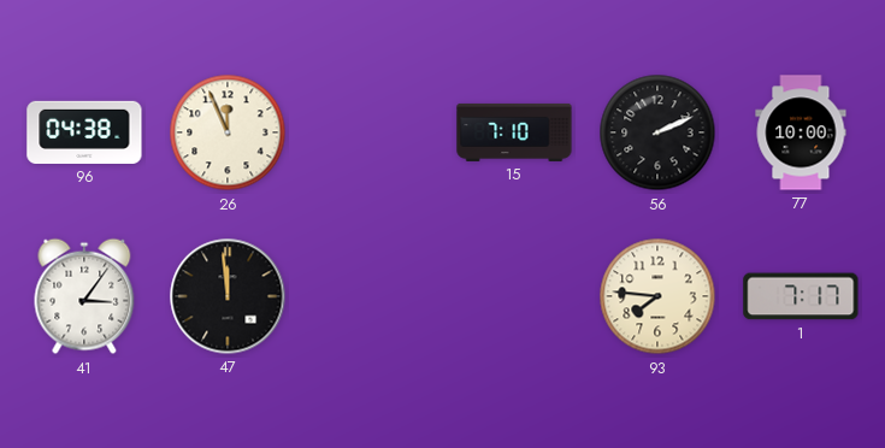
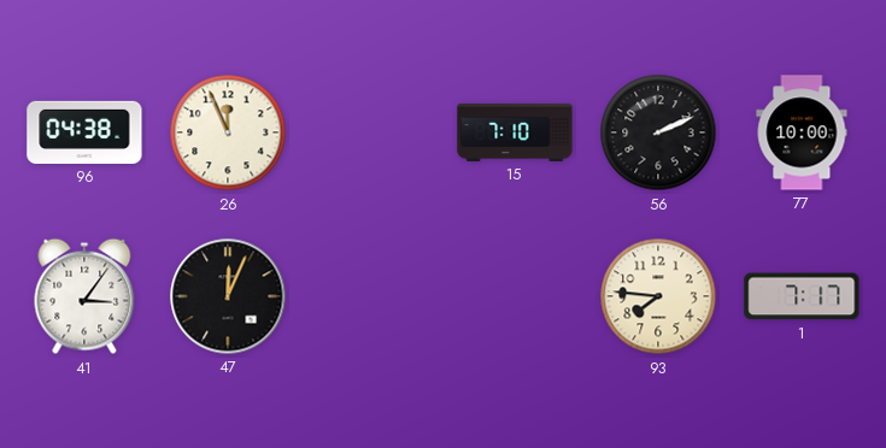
47: 11:59 -> 12:04 (228, 296)
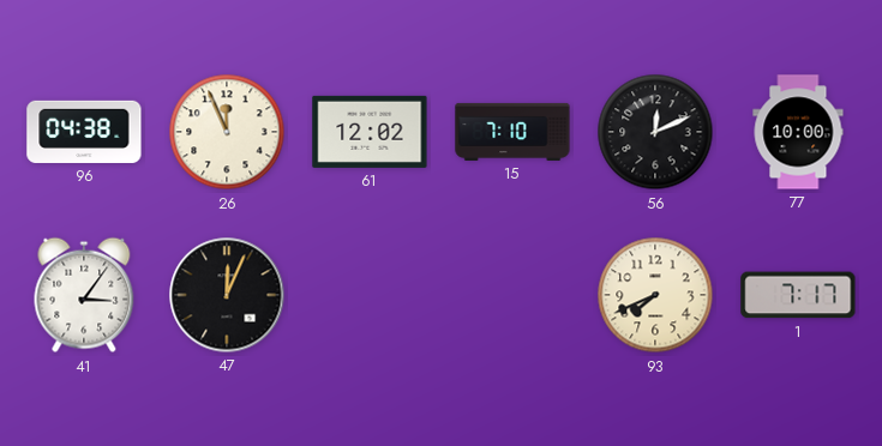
61: none -> 12:02 (370, 132)
56: 2:11 -> 12:11 (655, 132)
93: 7:46 -> 7:41 (655, 295)
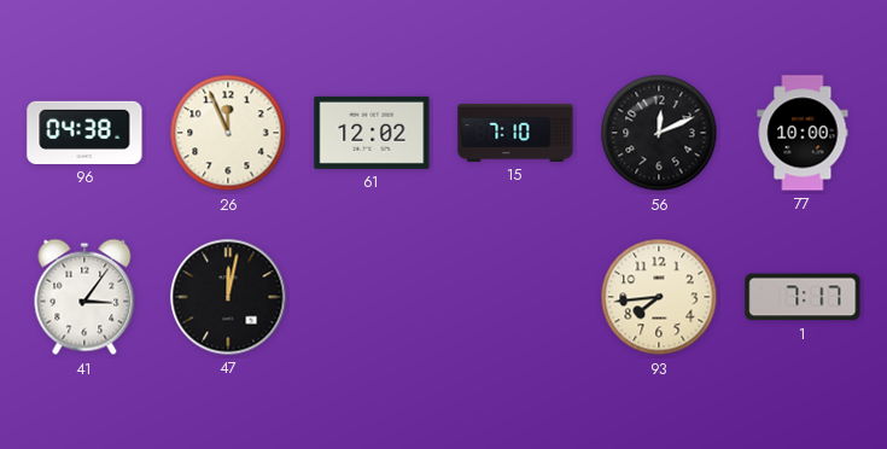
47: 12:04 -> 12:02 (228, 297)
93: 7:41 -> 7:44 (659, 297)
